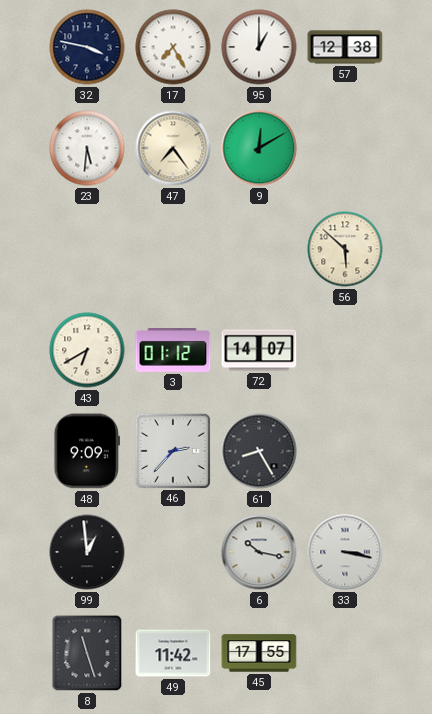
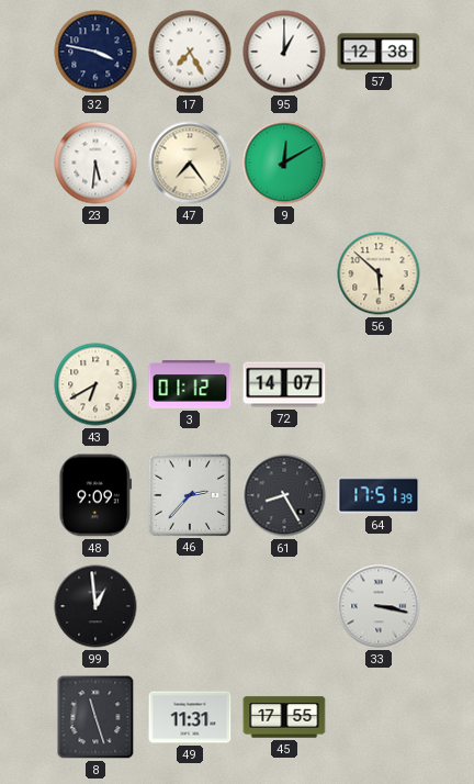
64: none -> 17:51 (379, 495)
6: 10:17 -> none (259, 552)
49: 11:42 -> 11:31 (190, 717)
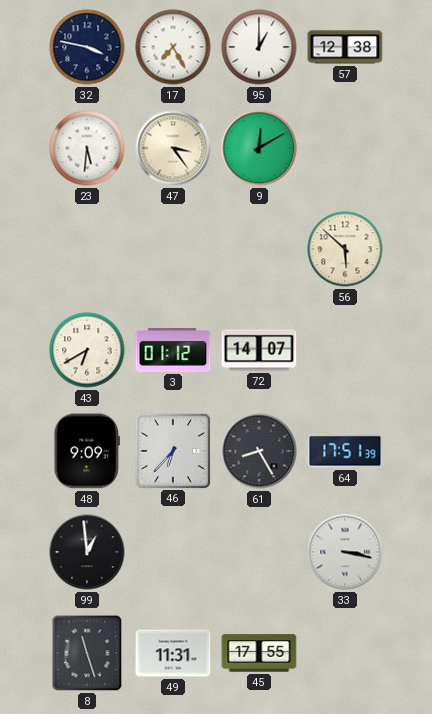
47: 7:24 -> 3:24 (173, 148)
46: 2:37 -> 6:37 (172, 450)
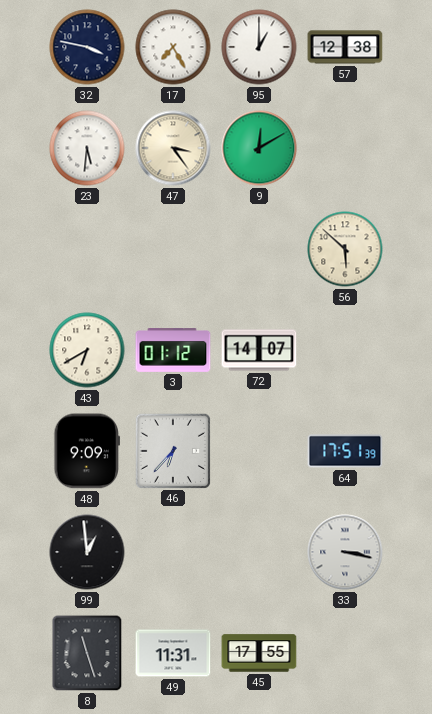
61: 8:25 -> none (259, 451)
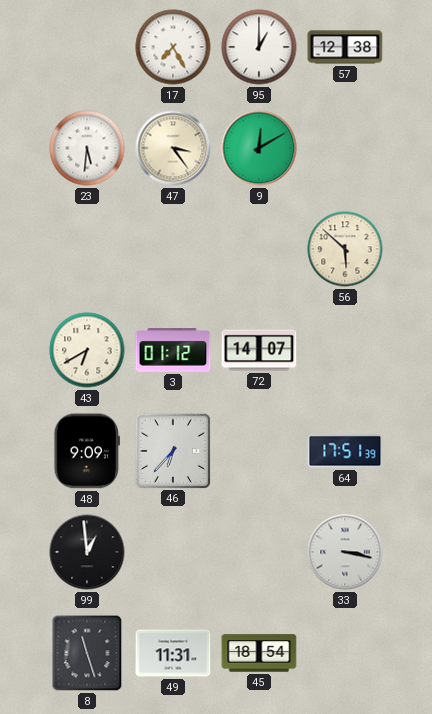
32: 3:47 -> none (87, 47)
45: 17:55 -> 18:54 (259, 653)
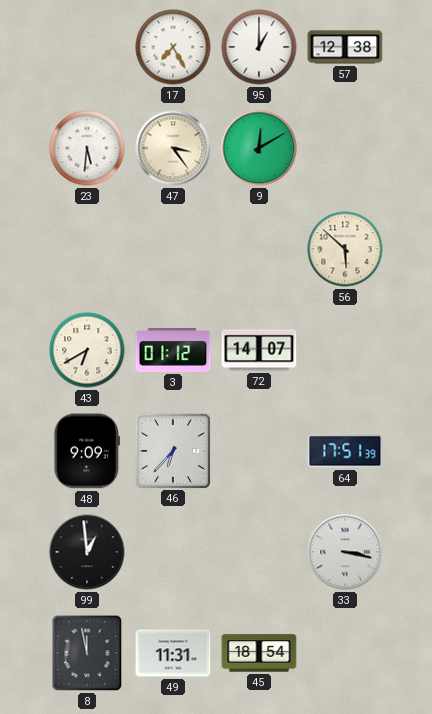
8: 11:27 -> 11:58 (87, 653)
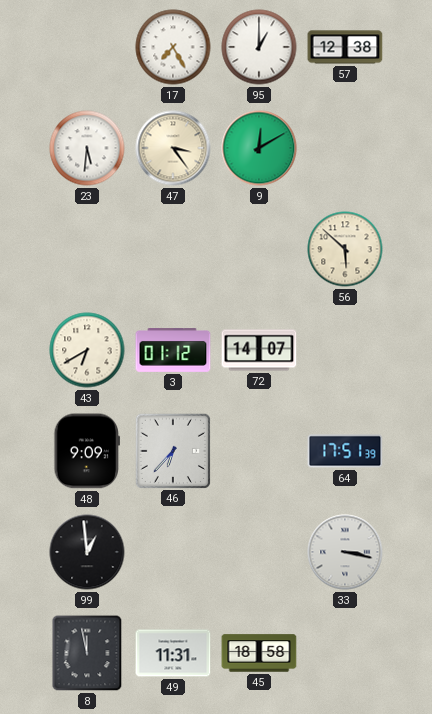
45: 18:54 -> 18:58 (259, 653)
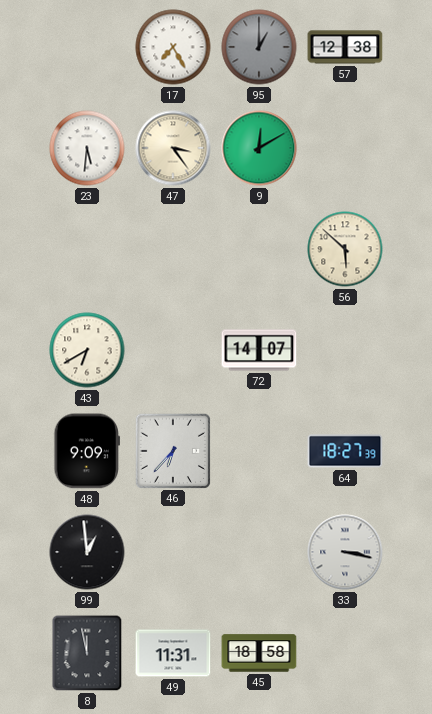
95 dial: white -> grey (259, 47)
3: 01:12 -> none (173, 350)
64: 17:51 -> 18:27 (345, 451)
